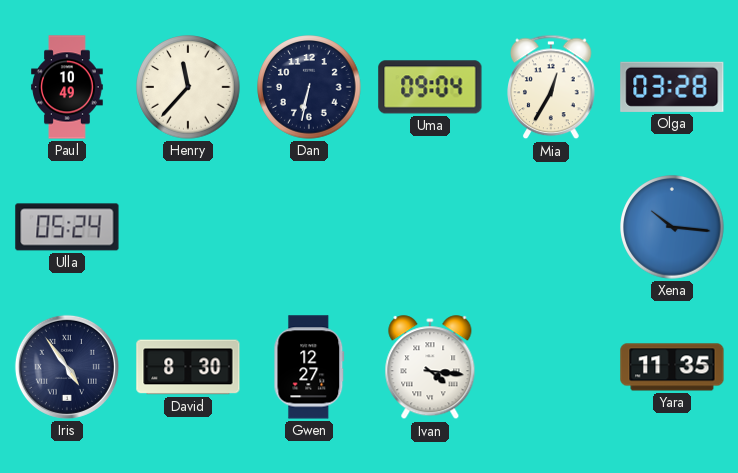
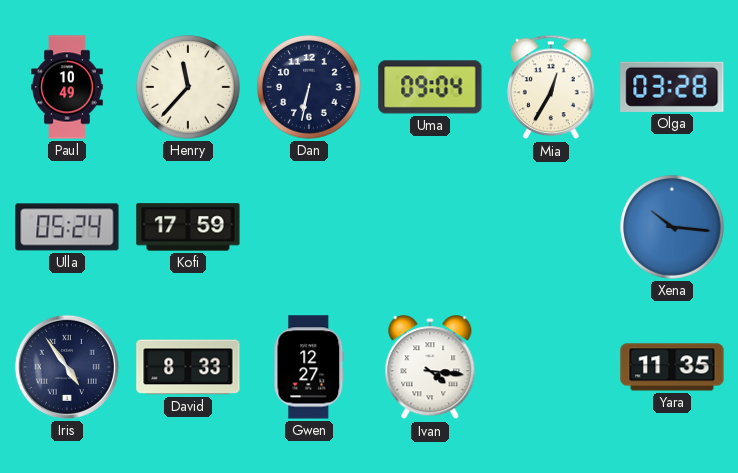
Kofi: none -> 17:59 (188, 227)
David: 8:30 -> 8:33 (188, 367)
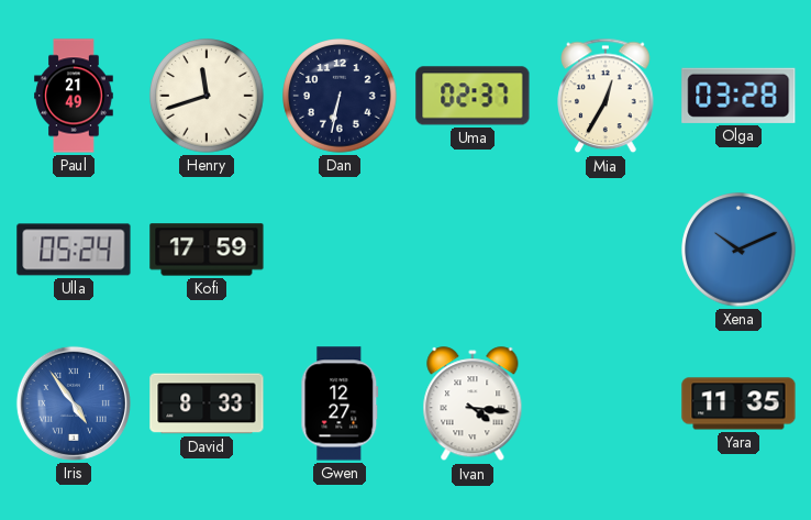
Paul: 10:49 -> 21:49 (74, 96)
Henry: 11:37 -> 11:42 (207, 96)
Uma: 09:04 -> 02:37 (473, 96)
Xena: 10:16 -> 10:11 (738, 250)
Iris dial: navy -> blue (74, 403)
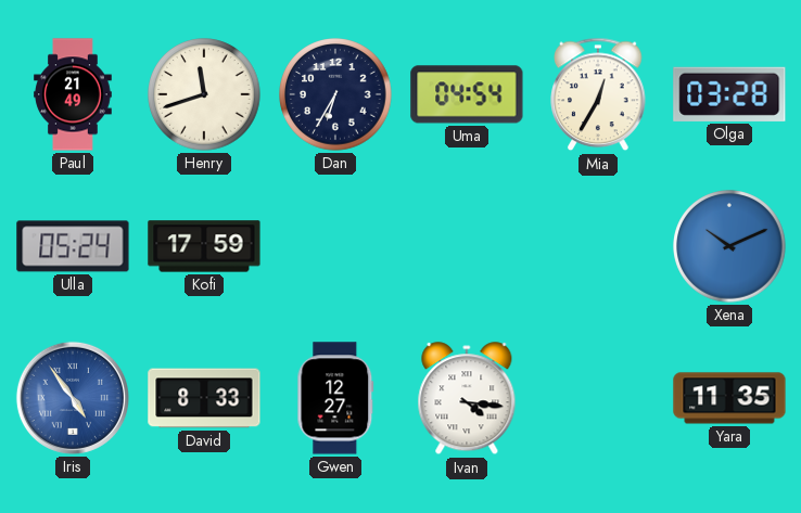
Dan: 6:32 -> 6:35 (335, 94)
Uma: 02:37 -> 04:54 (467, 94)
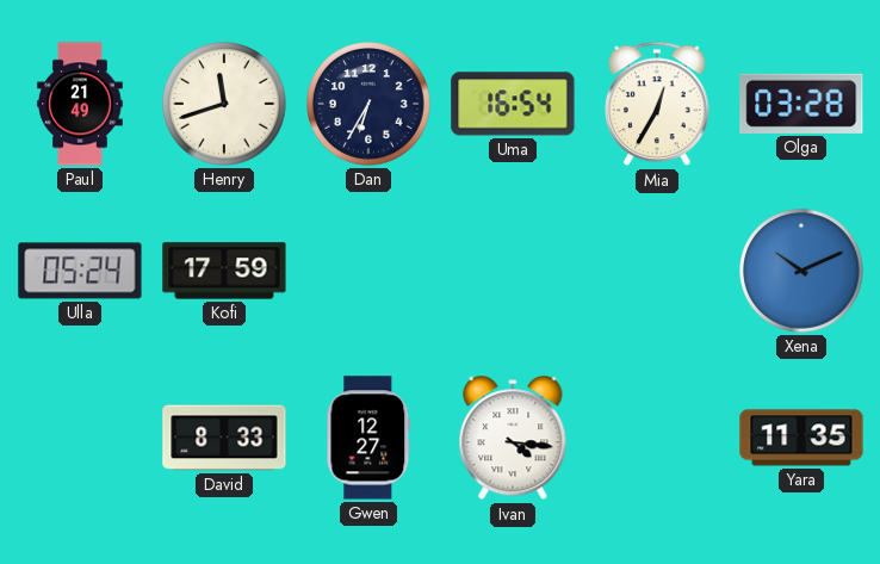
Uma: 04:54 -> 16:54 (513, 104)
Iris: 4:54 -> none (73, 398)
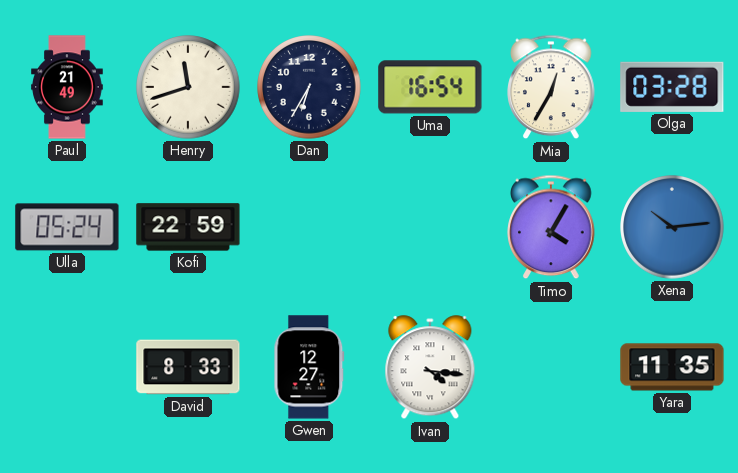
Kofi: 17:59 -> 22:59 (188, 227)
Timo: none -> 4:05 (551, 227)
Xena: 10:11 -> 10:14 (672, 227)
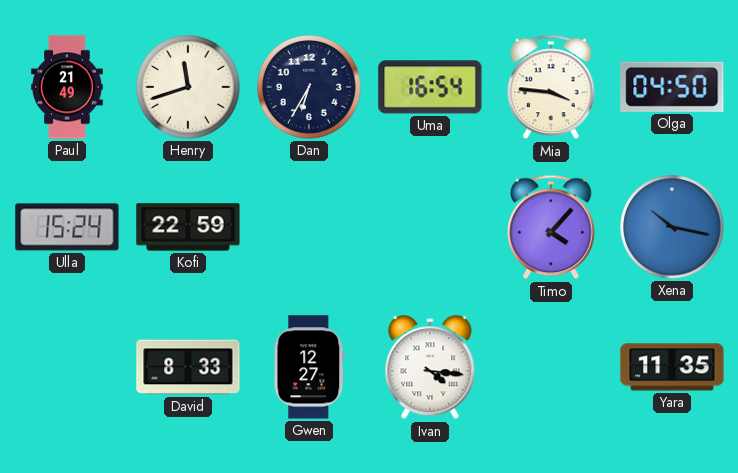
Mia: 12:35 -> 3:46 (551, 87)
Olga: 03:28 -> 04:50 (672, 87)
Ulla: 05:24 -> 15:24 (67, 227)
Timo: 4:05 -> 4:07 (551, 227)
Xena: 10:14 -> 10:17 (672, 227)
